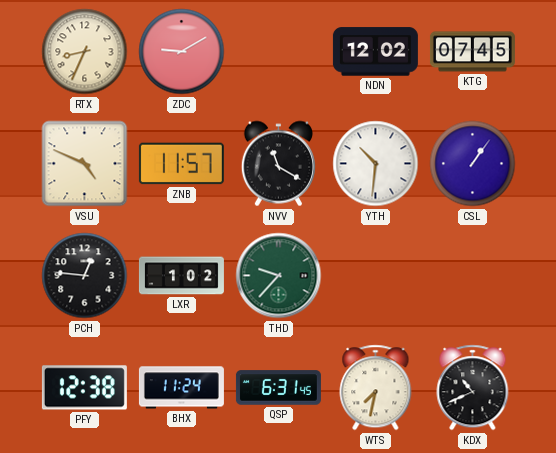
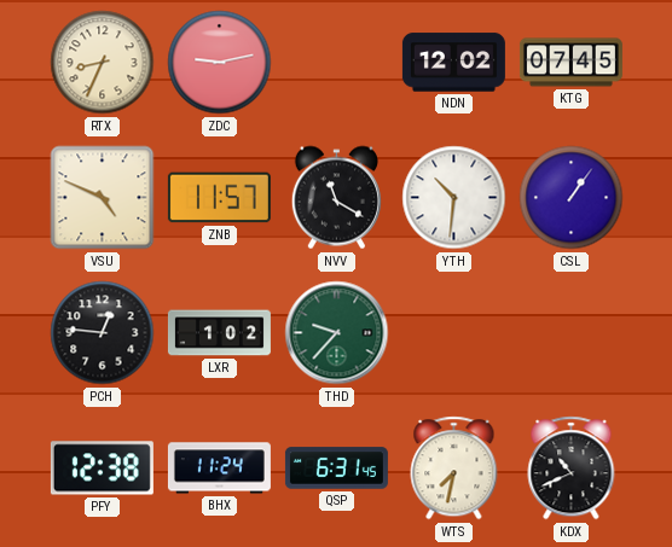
ZDC: 9:10 -> 9:13 (220, 63)
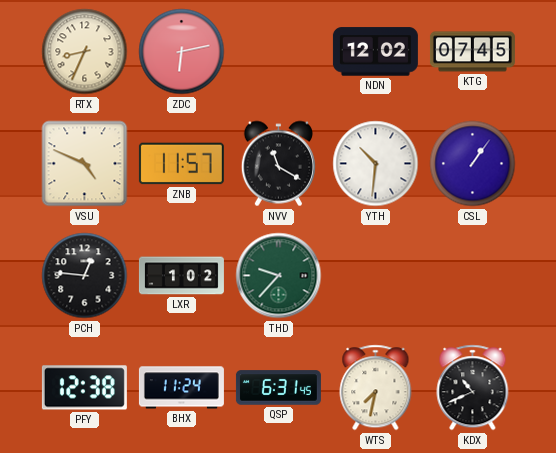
ZDC: 9:13 -> 6:13 (182, 52)
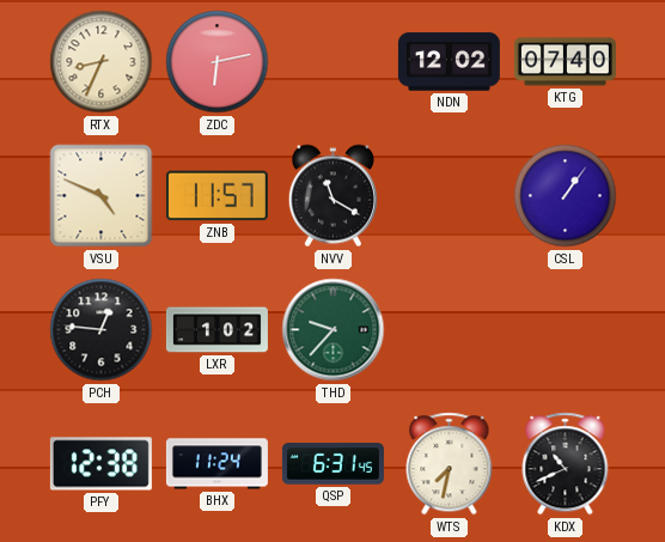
KTG: 07:45 -> 07:40 (565, 62)
YTH: 10:31 -> none (376, 164)
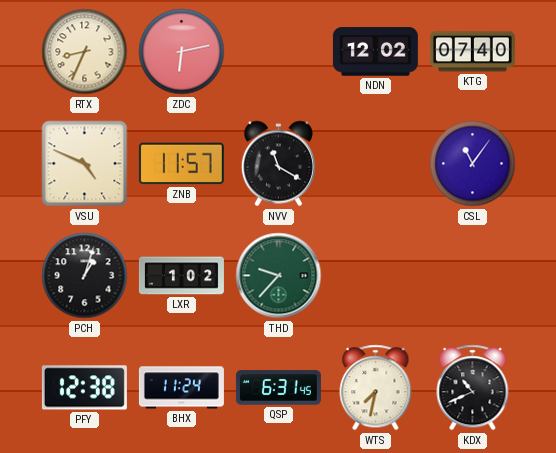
CSL: 1:06 -> 11:06 (473, 164)
PCH: 12:46 -> 1:03 (85, 276)
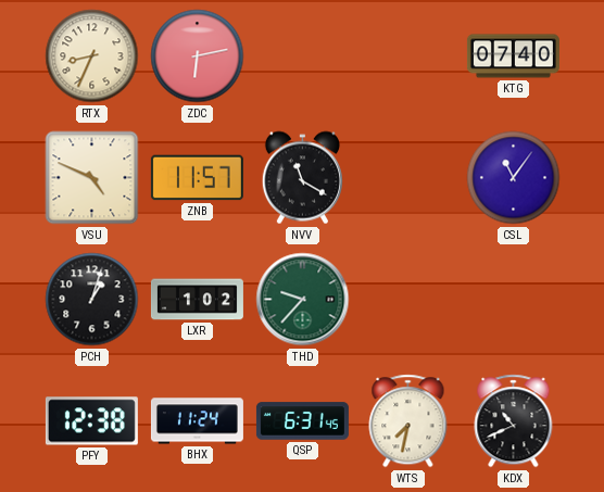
NDN: 12:02 -> none (375, 52)
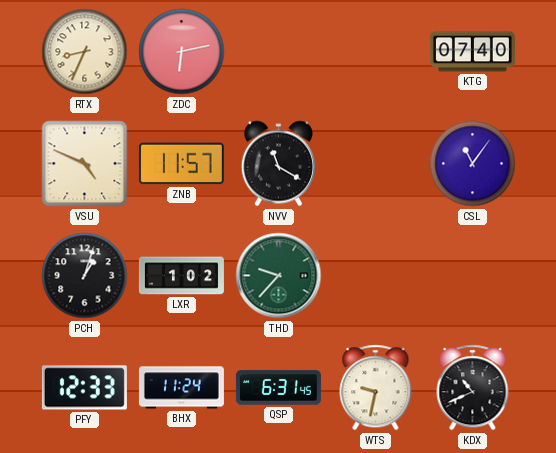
PFY: 12:38 -> 12:33 (84, 388)
WTS: 7:32 -> 9:32 (376, 388)
